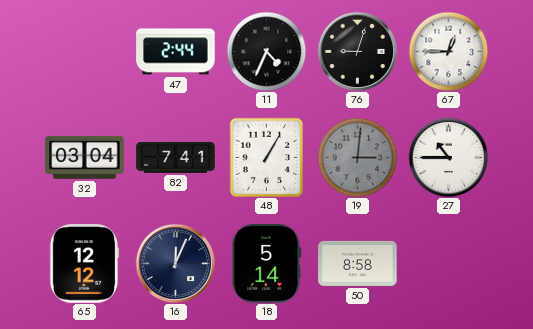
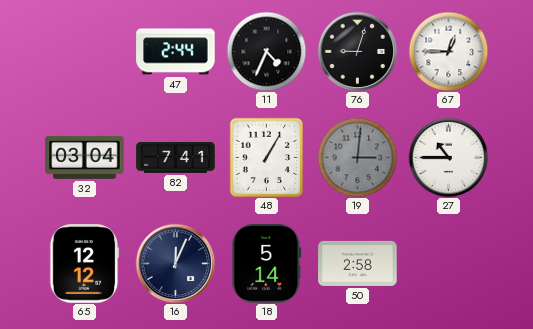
50: 8:58 -> 2:58 (358, 263)
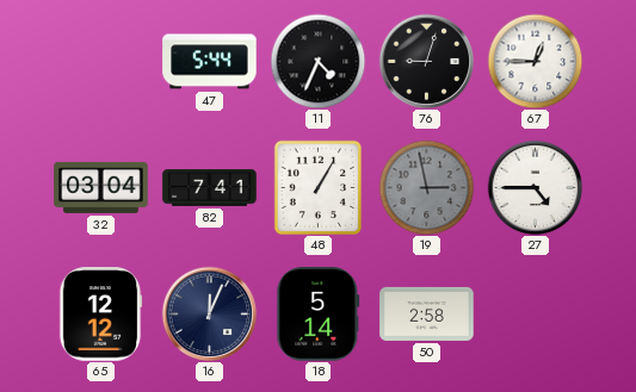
47: 2:44 -> 5:44 (210, 62)
19: 3:01 -> 2:58 (426, 187)
27: 10:45 -> 4:45 (535, 187)
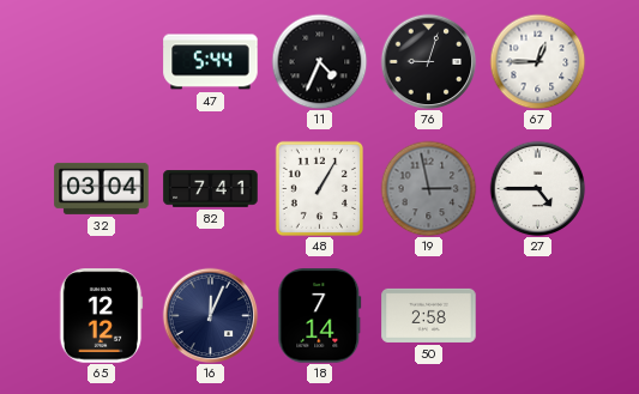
18: 5:14 -> 7:14 (320, 316)
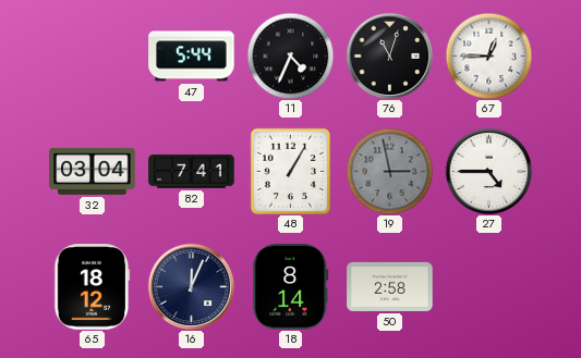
76: 9:03 -> 11:03 (389, 55)
65: 12:12 -> 18:12 (92, 287)
18: 7:14 -> 8:14 (291, 287)
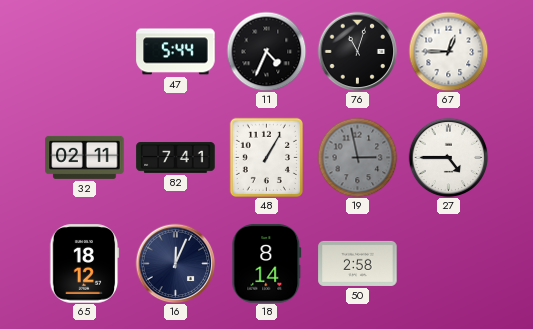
32: 03:04 -> 02:11 (85, 157)
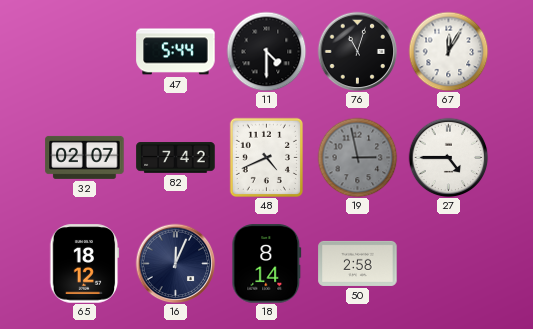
11: 4:34 -> 4:30 (266, 51)
67: 12:45 -> 12:05 (448, 51)
32: 02:11 -> 02:07 (85, 157)
82: 7:41 -> 7:42 (176, 158)
48: 1:05 -> 4:41 (266, 157)
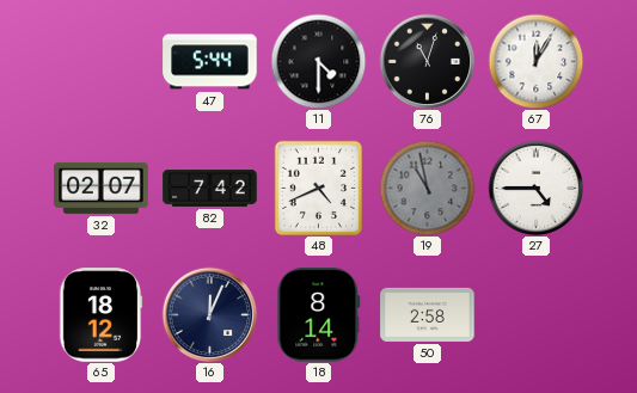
19: 2:58 -> 10:58 (427, 188)
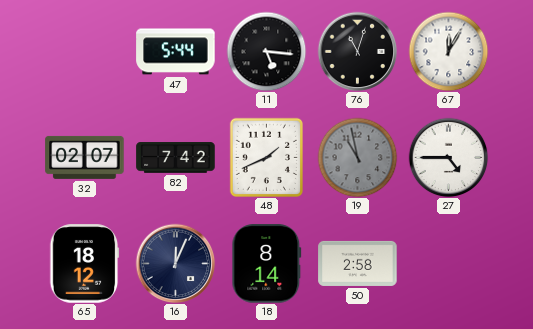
11: 4:30 -> 5:16 (266, 51)
48: 4:41 -> 1:41 (266, 157)
